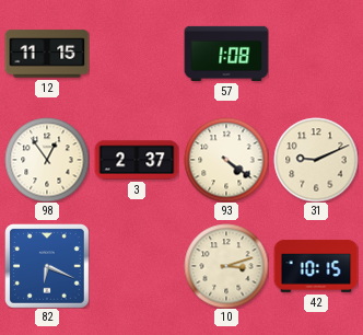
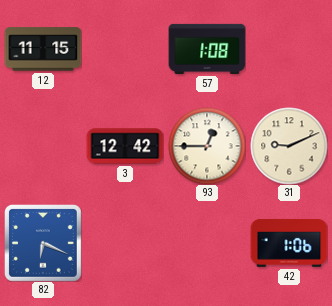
98: 12:54 -> none (47, 160)
3: 2:37 -> 12:42 (125, 146)
93: 4:21 -> 12:45 (207, 146)
10: 3:12 -> none (226, 266)
42: 10:15 -> 1:06 (289, 243)
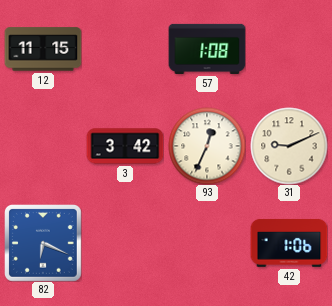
3: 12:42 -> 3:42 (125, 146)
93: 12:45 -> 12:34 (207, 146)
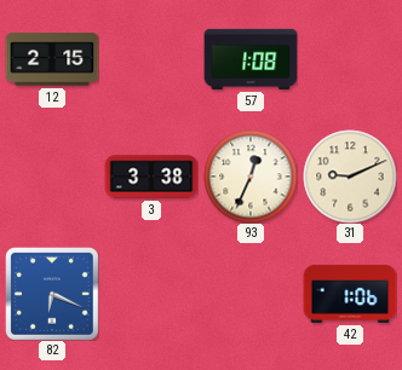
12: 11:15 -> 2:15 (52, 59)
3: 3:42 -> 3:38 (151, 177)
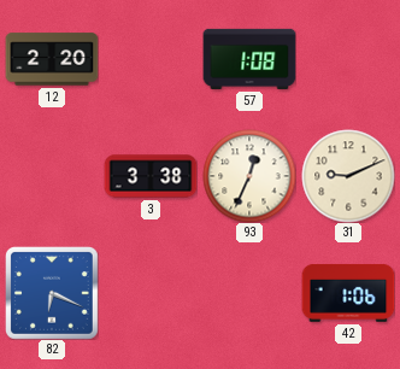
12: 2:15 -> 2:20 (52, 59)
